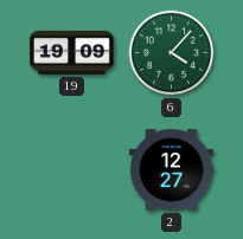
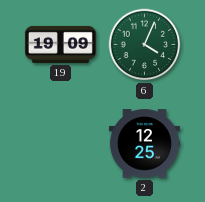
6: 4:07 -> 4:04 (145, 45)
2: 12:27 -> 12:25 (144, 144)
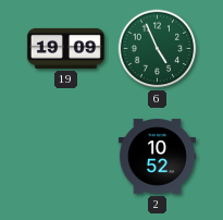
6: 4:04 -> 4:56 (158, 49)
2: 12:25 -> 10:52 (157, 157)
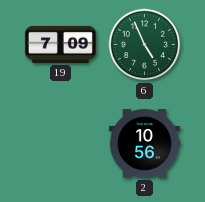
19: 19:09 -> 7:09 (60, 44)
2: 10:52 -> 10:56 (144, 144)
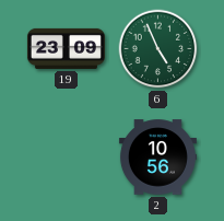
19: 7:09 -> 23:09 (66, 48)
